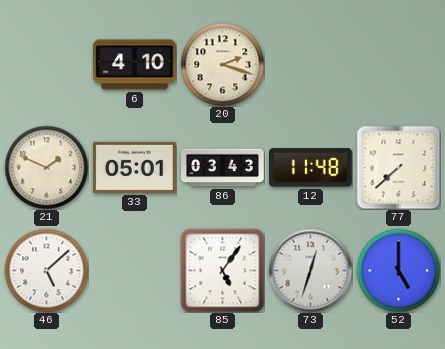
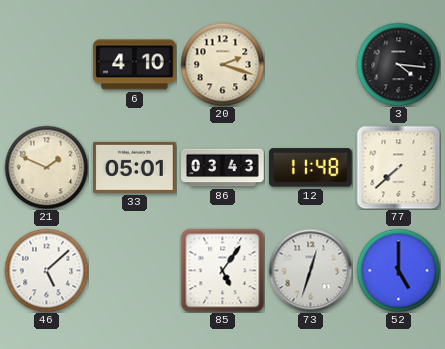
3: none -> 4:16 (398, 64)
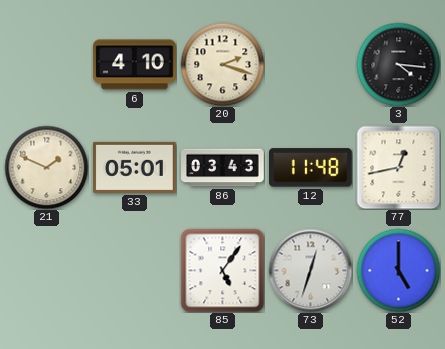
77: 7:38 -> 12:43 (398, 167)
46: 5:08 -> none (46, 270)
